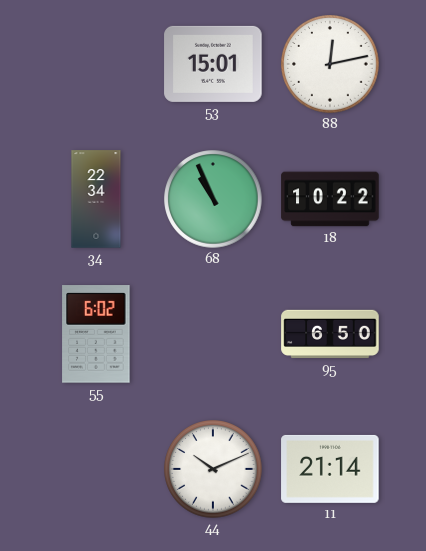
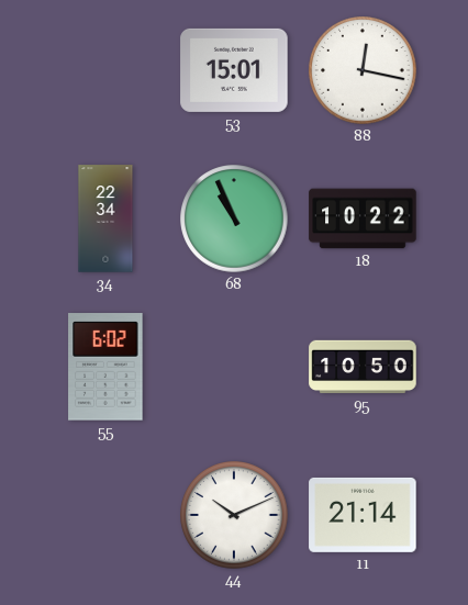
88: 12:13 -> 12:17 (363, 70)
95: 6:50 -> 10:50 (363, 367)
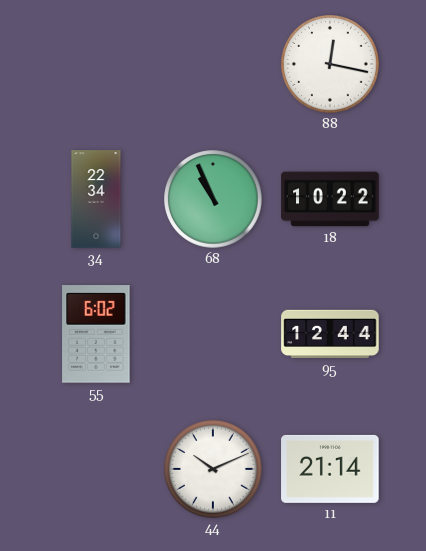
53: 15:01 -> none (234, 70)
95: 10:50 -> 12:44 (330, 334)
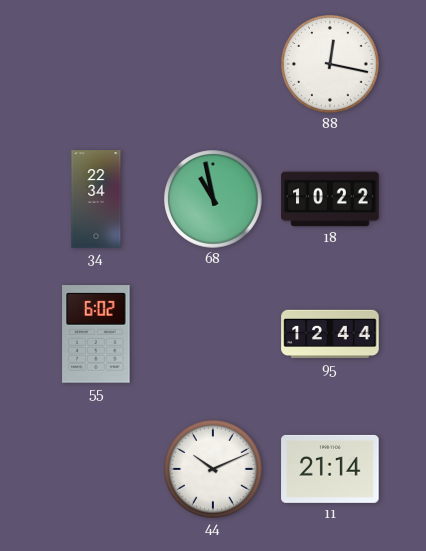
68: 10:56 -> 10:58 (213, 199)
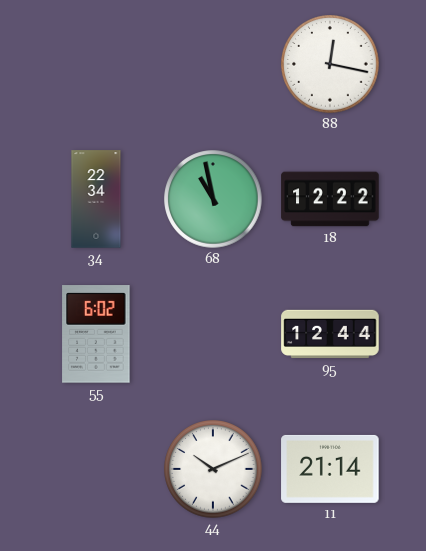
18: 10:22 -> 12:22 (330, 199)
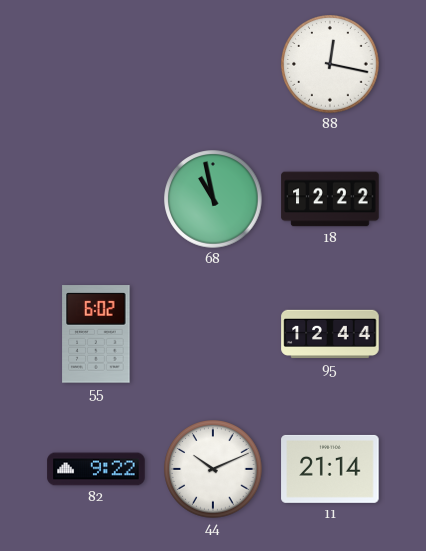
34: 22:34 -> none (96, 199)
82: none -> 9:22 (96, 469)
